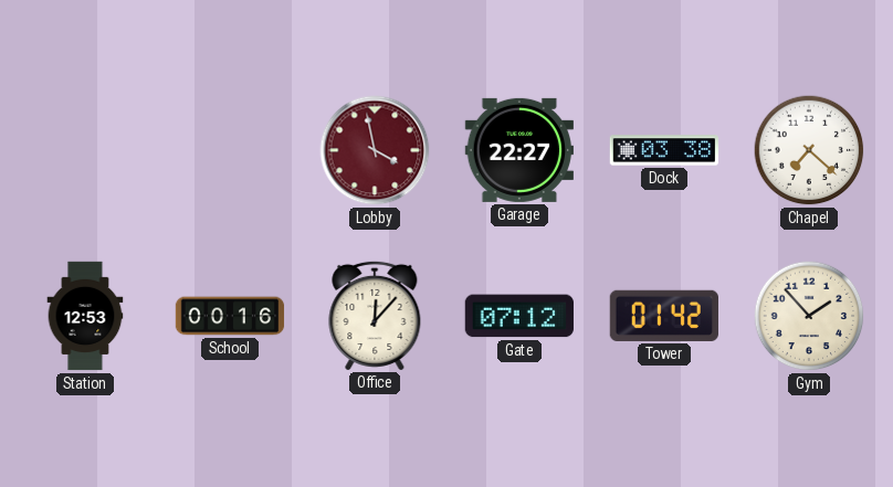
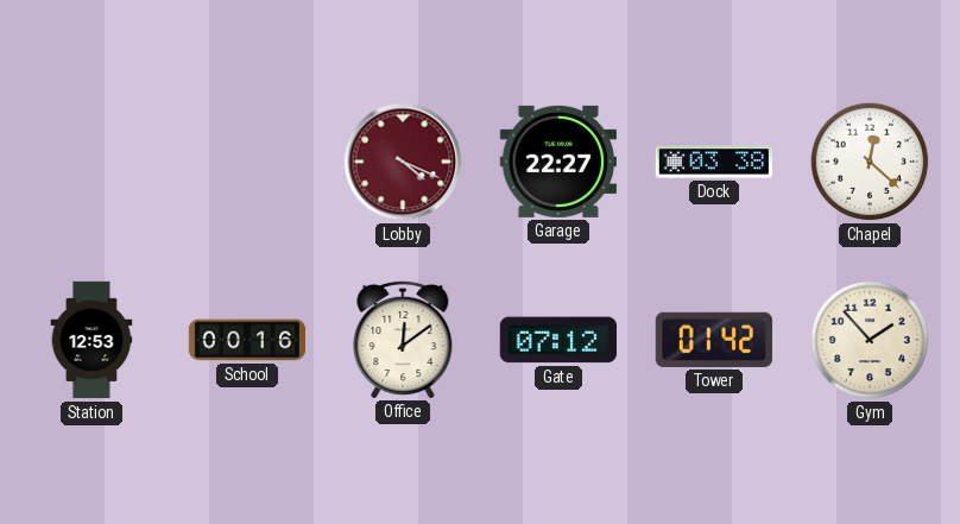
Lobby: 3:58 -> 4:19 (403, 162)
Chapel: 7:22 -> 12:22 (870, 162)
Office: 12:07 -> 12:09 (403, 339)
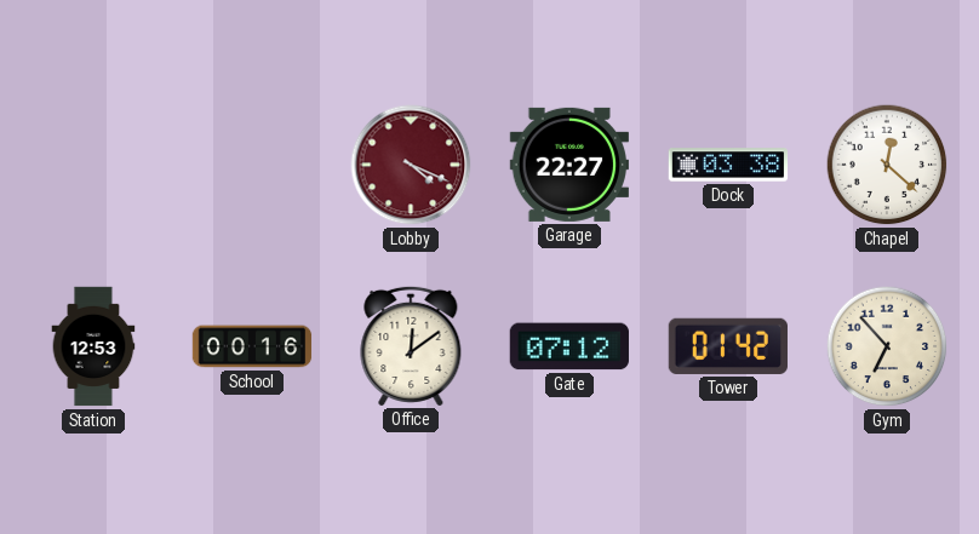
Gym: 1:53 -> 6:53 (887, 346)
